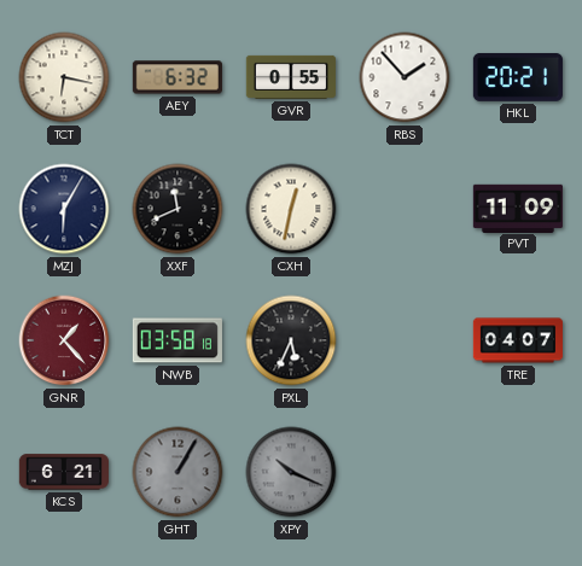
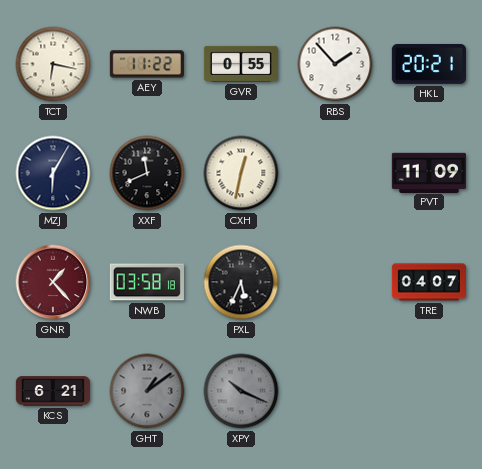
AEY: 6:32 -> 11:22 (147, 64)
GHT: 1:05 -> 1:09 (147, 391)
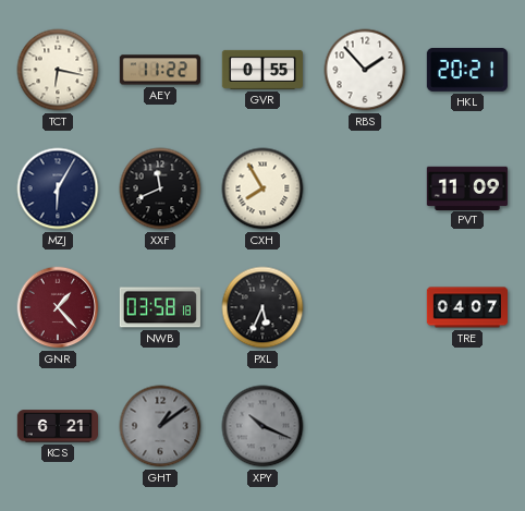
CXH: 12:32 -> 7:55 (262, 188)
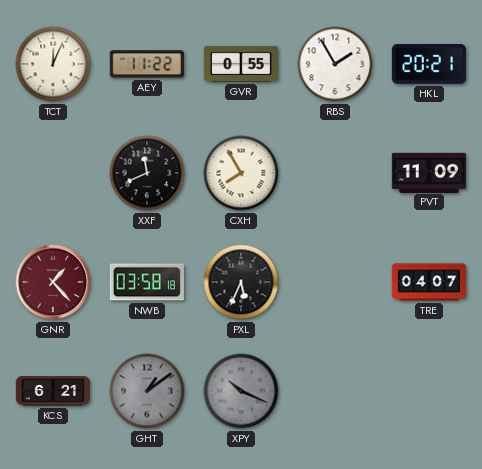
TCT: 6:17 -> 12:04 (53, 64)
RBS: 1:53 -> 1:55 (335, 64)
MZJ: 6:05 -> none (58, 188)
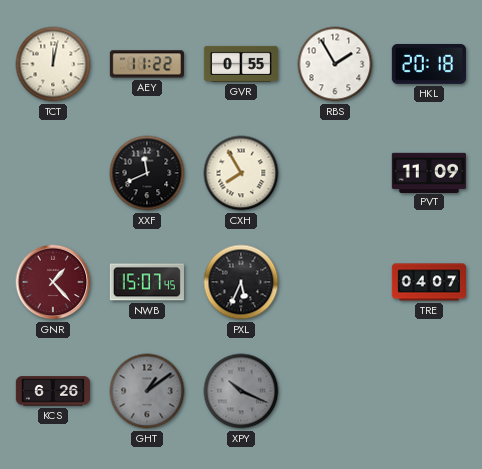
TCT: 12:04 -> 12:02 (53, 64)
HKL: 20:21 -> 20:18 (429, 64)
NWB: 03:58 -> 15:07 (147, 282)
KCS: 6:21 -> 6:26 (53, 391)
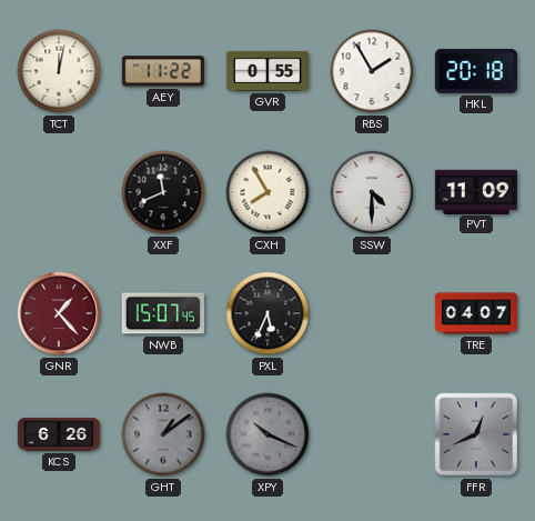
SSW: none -> 4:30 (372, 192)
FFR: none -> 12:41 (476, 434)
